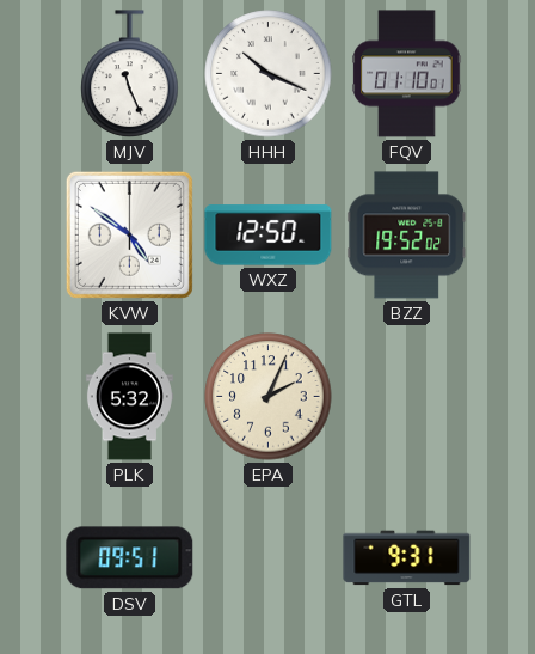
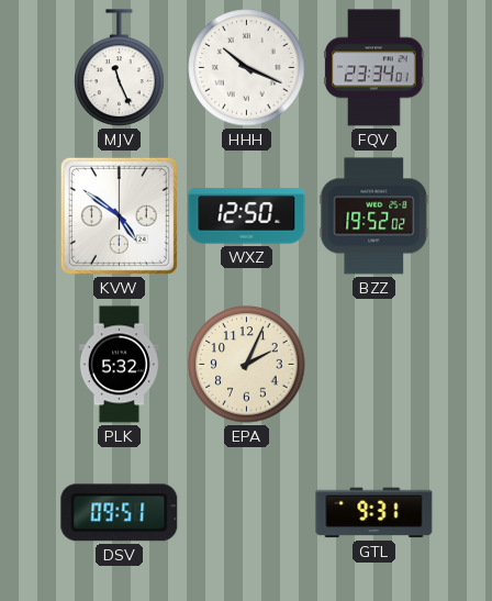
FQV: 01:10 -> 23:34 (374, 68)
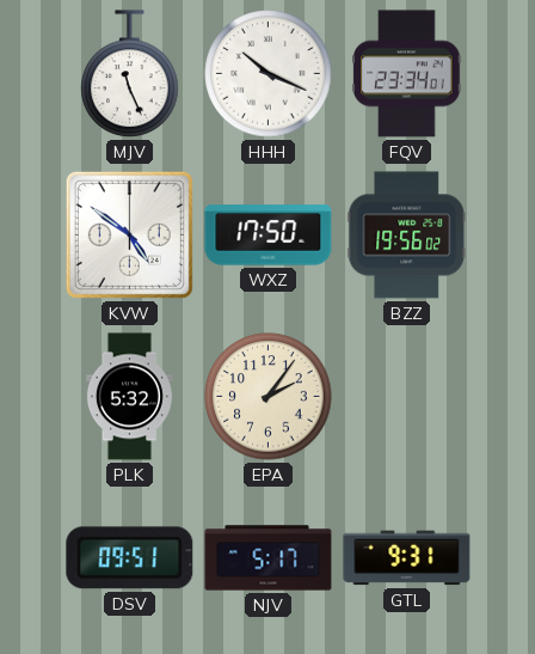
WXZ: 12:50 -> 17:50 (269, 236)
BZZ: 19:52 -> 19:56 (407, 236)
EPA: 2:04 -> 2:06 (269, 397)
NJV: none -> 5:17 (269, 558)
